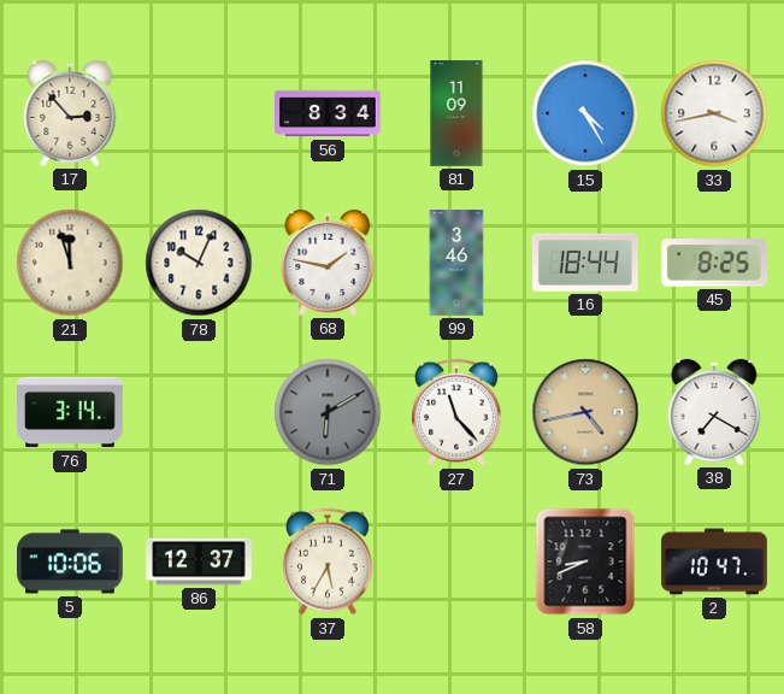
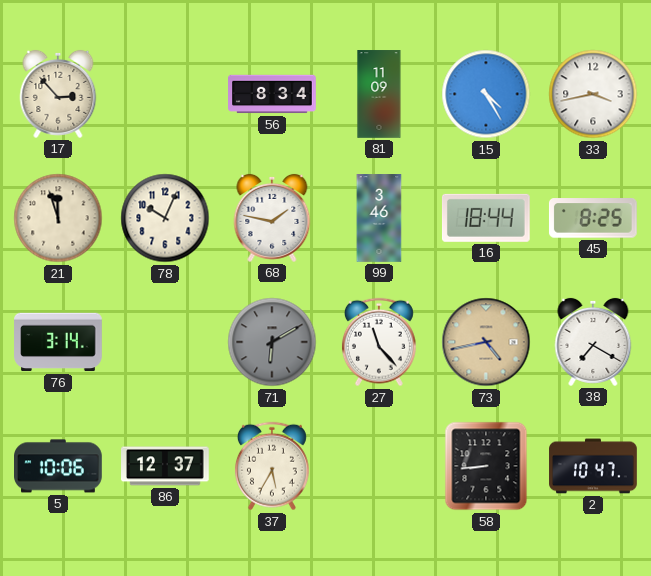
58: 8:41 -> 8:44 (486, 466)
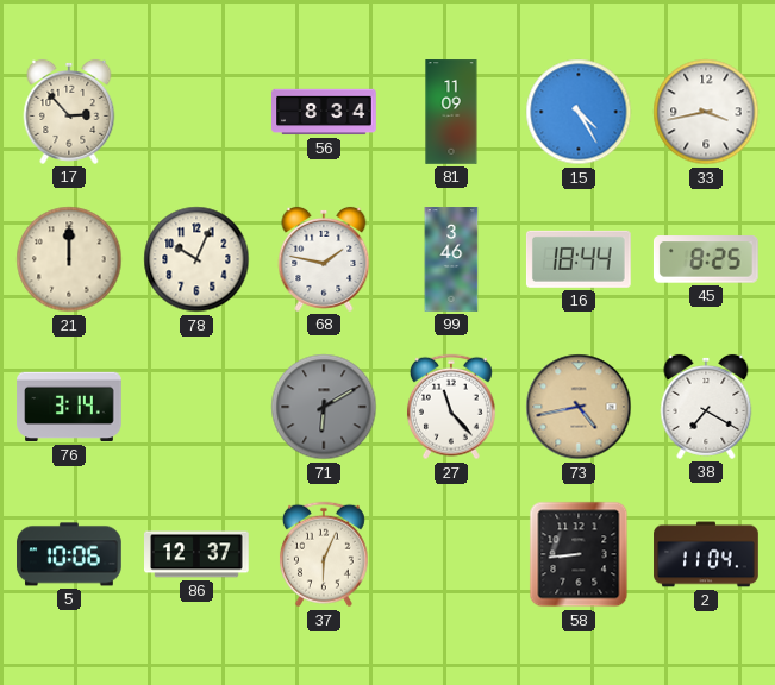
21: 11:57 -> 12:00 (69, 259)
37: 5:35 -> 6:04 (324, 554)
2: 10:47 -> 11:04 (706, 554)
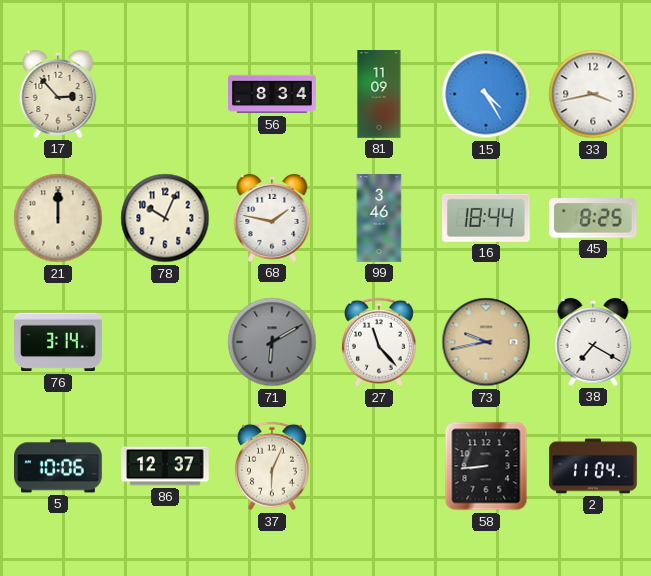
73: 4:43 -> 9:43 (486, 342)
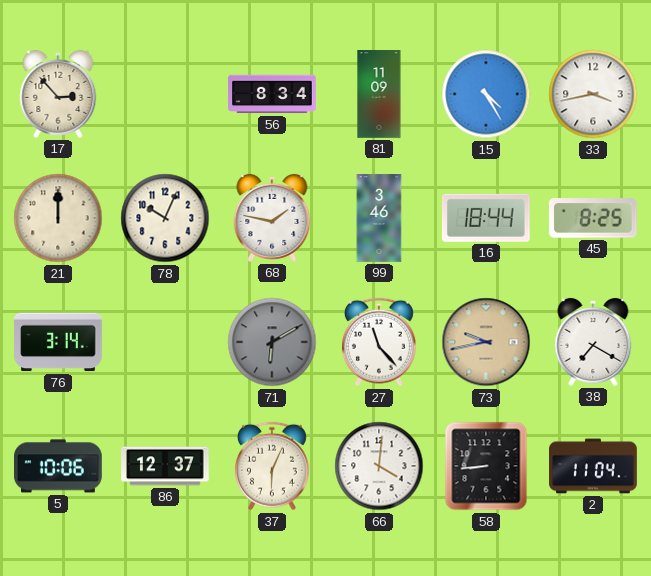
66: none -> 4:01 (379, 466)
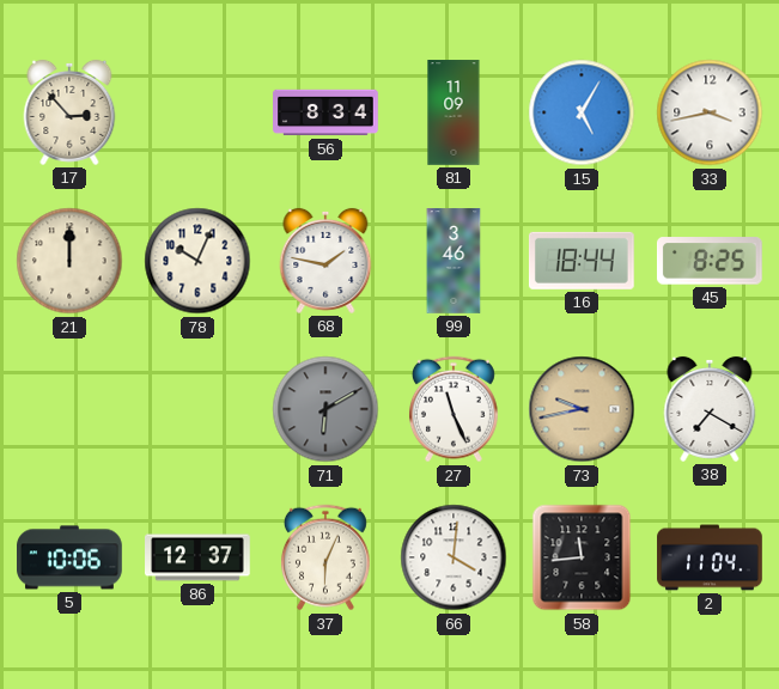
15: 4:25 -> 5:05 (582, 112)
76: 3:14 -> none (58, 342)
27: 11:23 -> 11:26 (454, 409)
58: 8:44 -> 11:44 (582, 557)
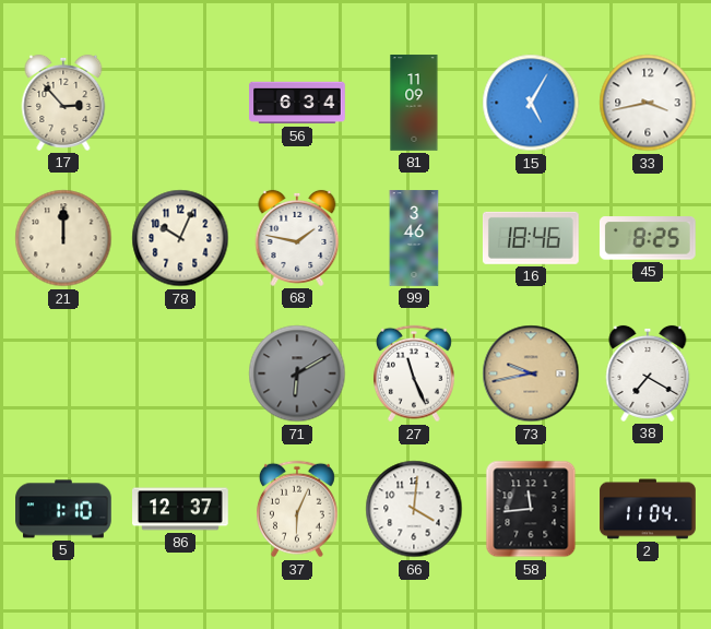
56: 8:34 -> 6:34 (297, 103)
16: 18:44 -> 18:46 (531, 238)
5: 10:06 -> 1:10 (63, 509)
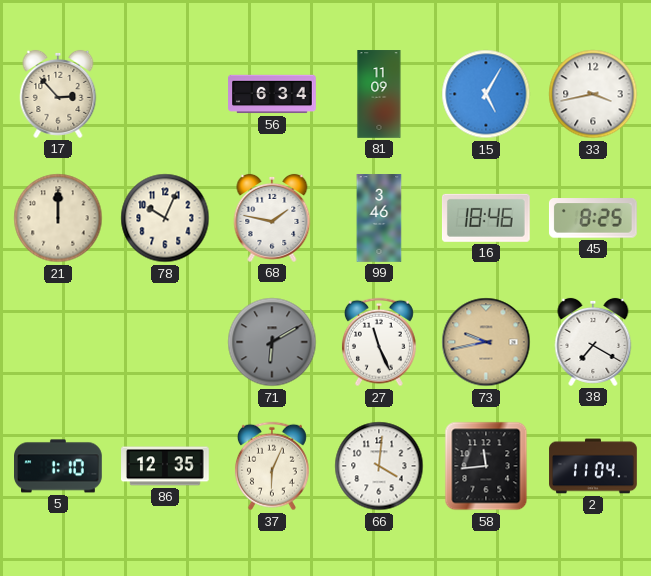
86: 12:37 -> 12:35 (165, 466)
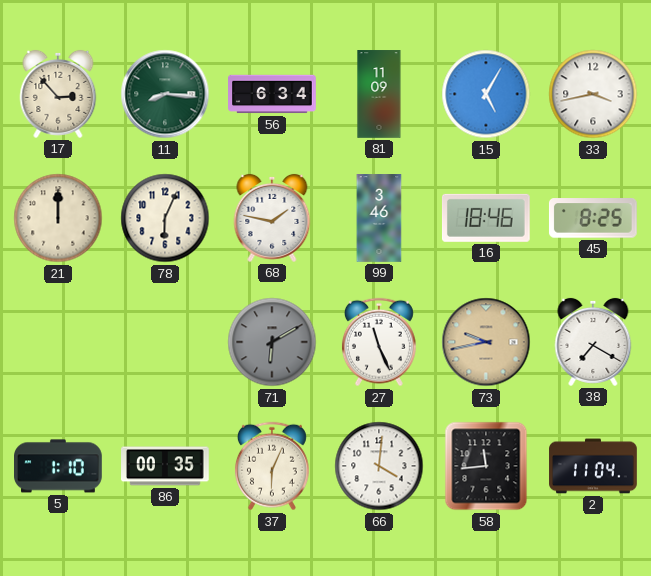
11: none -> 8:16 (165, 94)
78: 10:04 -> 6:04 (165, 218)
86: 12:35 -> 00:35 (165, 466)
